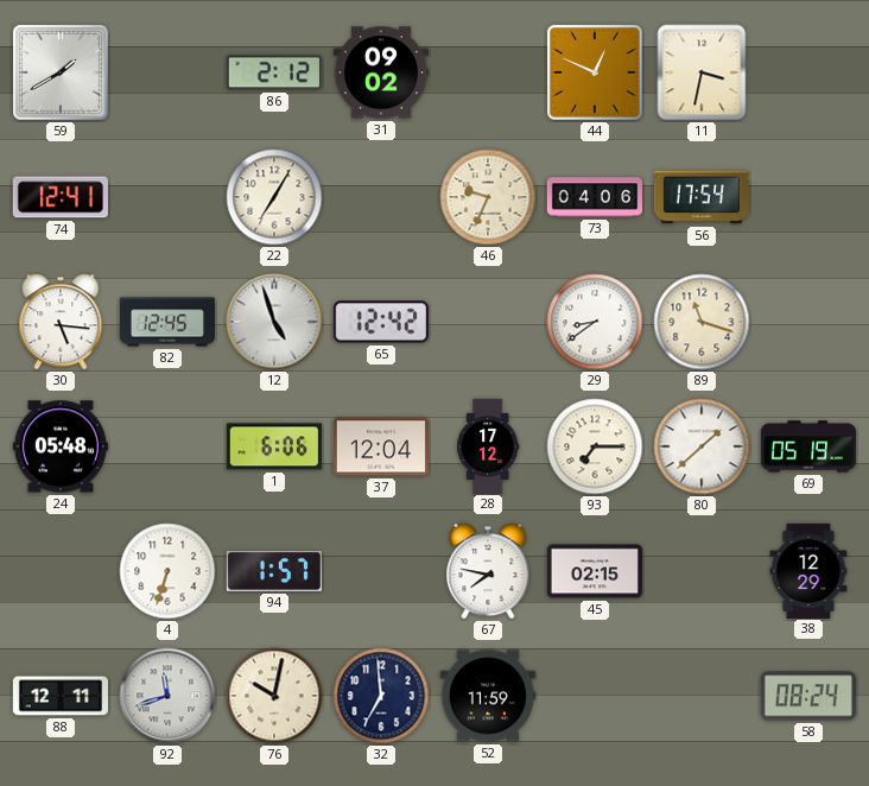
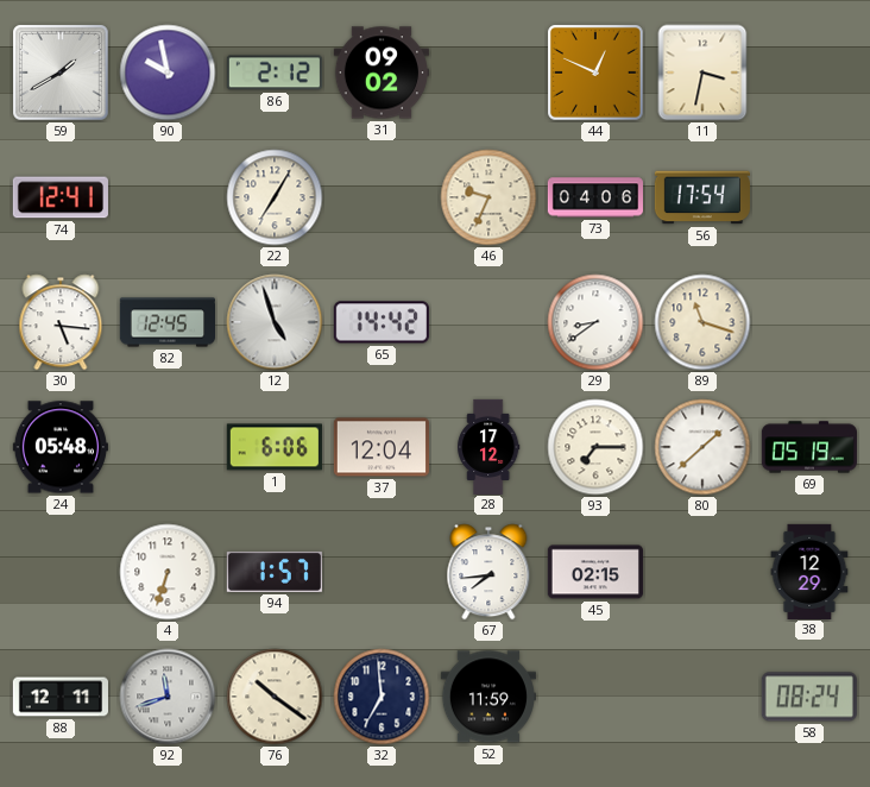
90: none -> 9:58 (168, 73)
65: 12:42 -> 14:42 (382, 322)
67: 7:47 -> 7:44 (488, 572)
76: 10:02 -> 10:21 (275, 697)
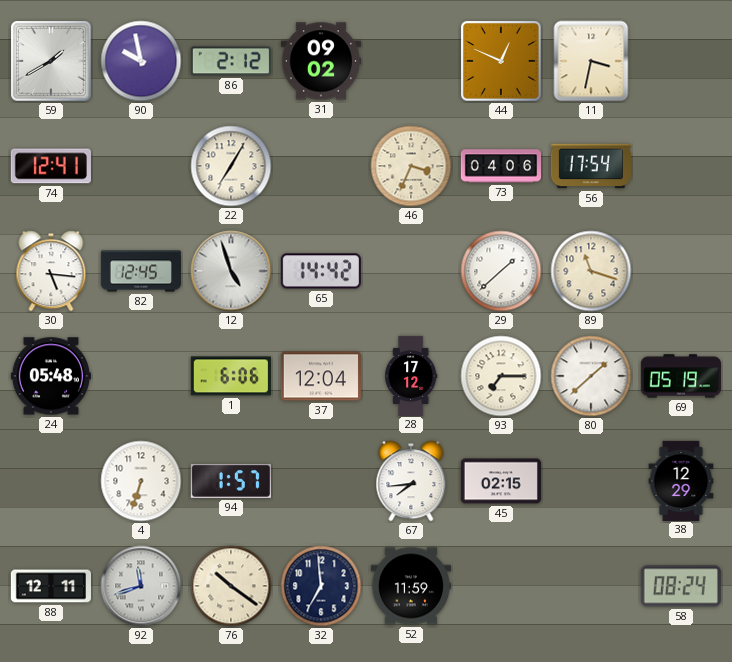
46: 9:34 -> 3:34 (411, 166)
29: 8:39 -> 1:38 (501, 271)
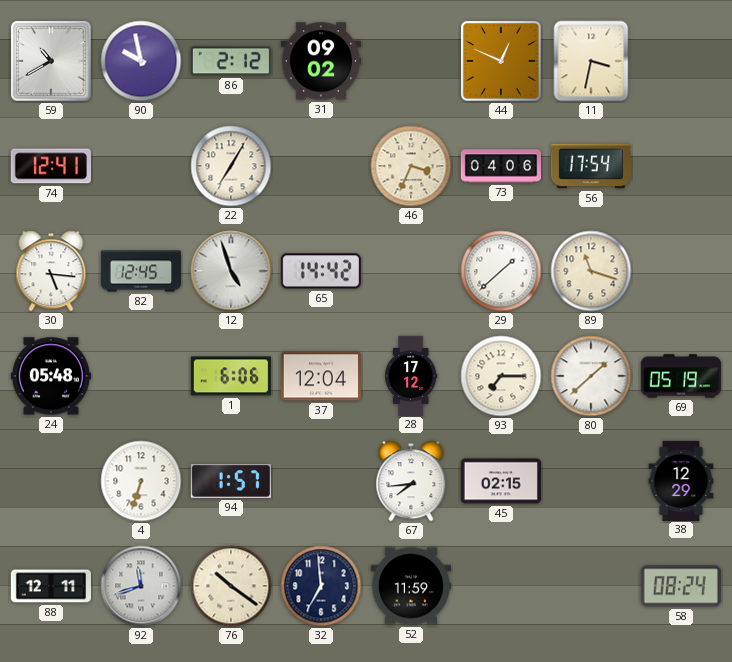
59: 1:40 -> 10:40 (52, 62)
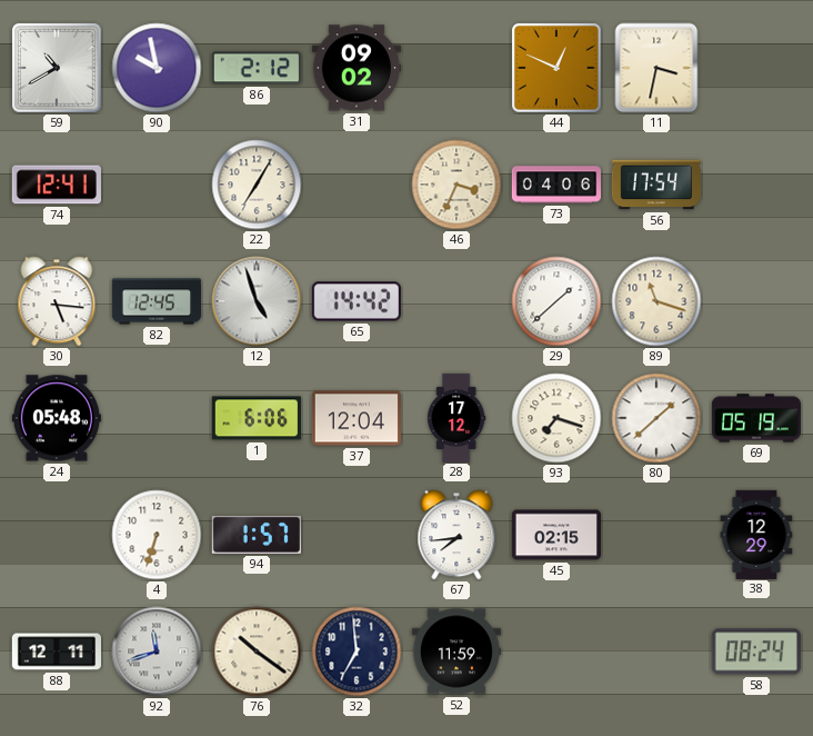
93: 7:15 -> 7:18 (556, 418)
